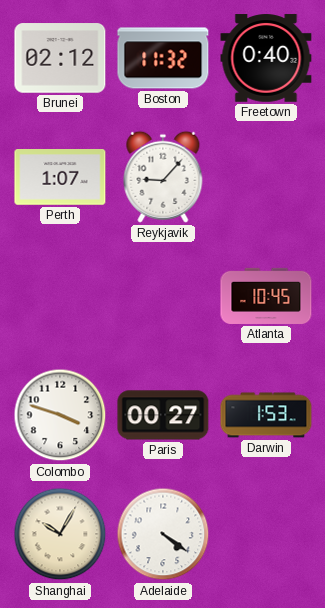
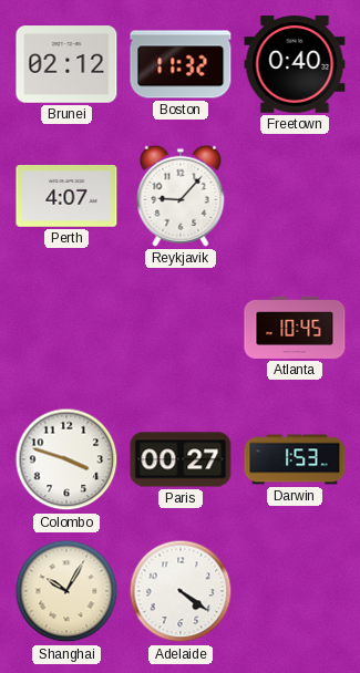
Perth: 1:07 -> 4:07 (66, 197)
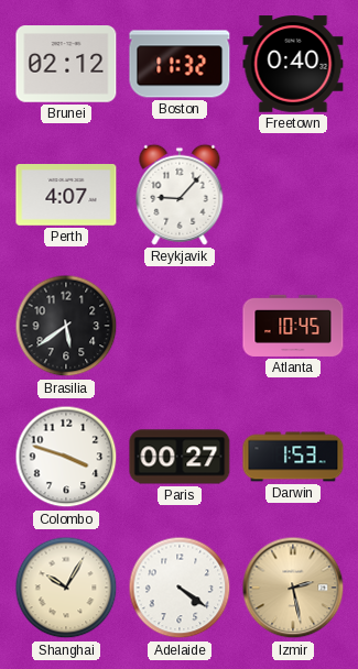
Brasilia: none -> 5:39 (66, 326)
Izmir: none -> 2:28 (293, 588)
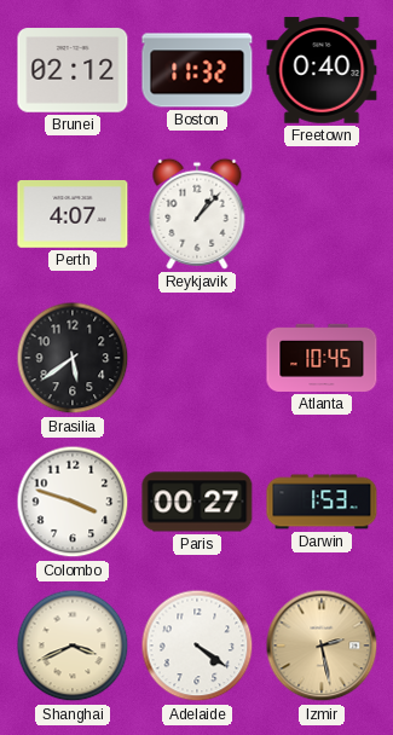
Reykjavik: 9:07 -> 1:07 (197, 214)
Shanghai: 10:05 -> 3:41 (73, 646)
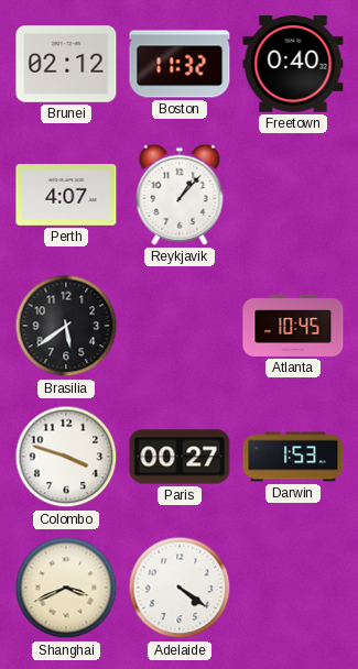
Izmir: 2:28 -> none (322, 646)
